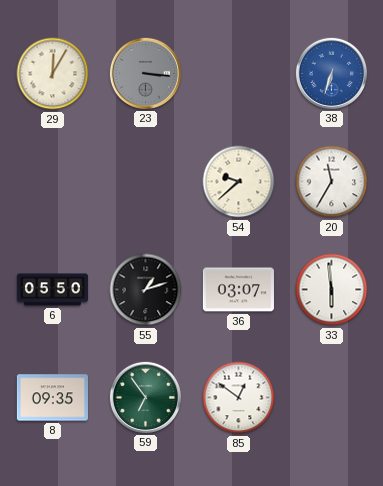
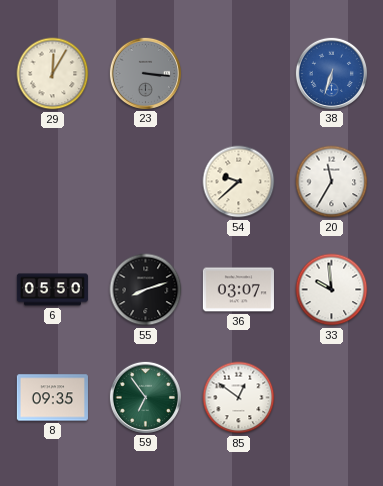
55: 1:12 -> 8:12 (146, 290)
33: 5:59 -> 9:59 (332, 290)
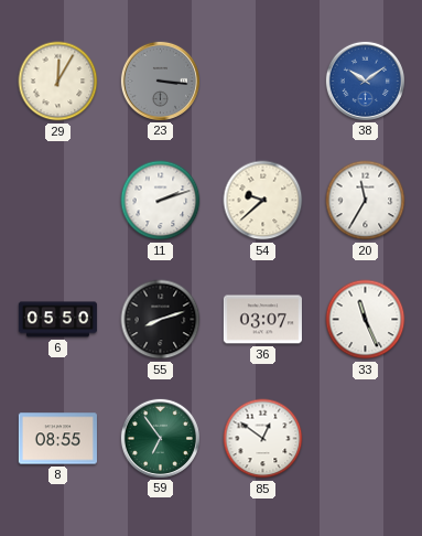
38: 6:33 -> 10:09 (365, 81)
11: none -> 2:12 (161, 201)
33: 9:59 -> 11:26 (366, 320)
8: 09:35 -> 08:55 (57, 439)
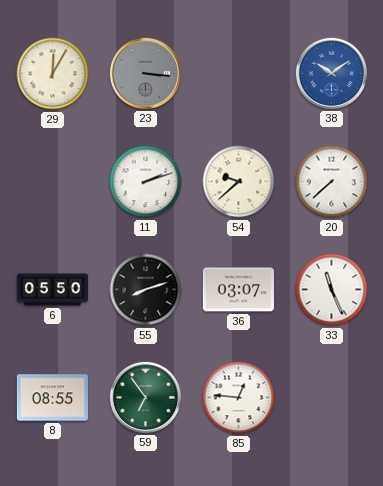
20: 11:35 -> 7:38 (332, 182)
85: 12:51 -> 12:46 (239, 398)
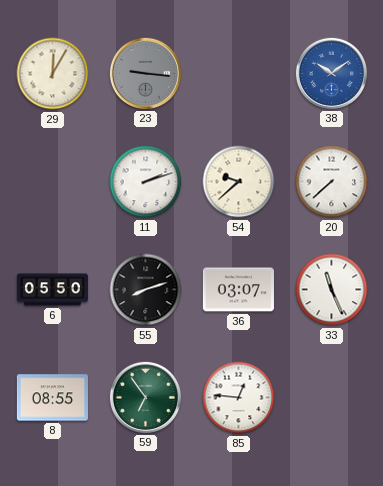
23: 3:16 -> 9:16 (145, 73)
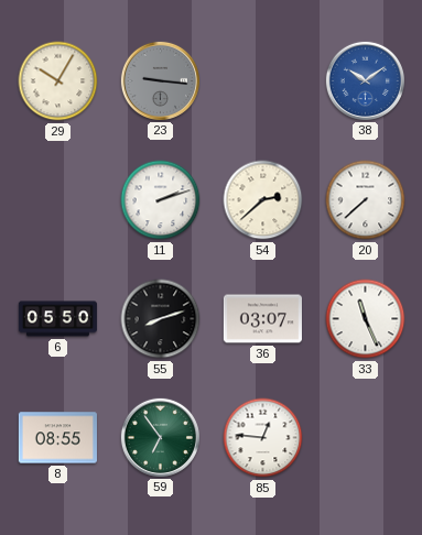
29: 12:05 -> 10:05 (58, 81)
54: 9:38 -> 2:38 (263, 200)
